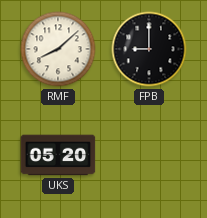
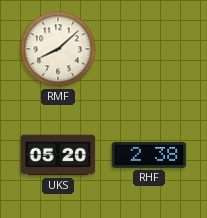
FPB: 9:00 -> none (149, 49)
RHF: none -> 2:38 (149, 155)
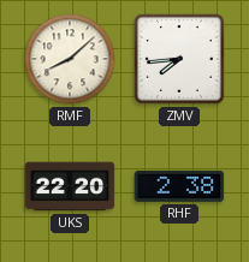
ZMV: none -> 7:44 (180, 60)
UKS: 05:20 -> 22:20 (70, 186)
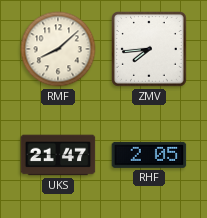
UKS: 22:20 -> 21:47 (58, 155)
RHF: 2:38 -> 2:05 (149, 155)
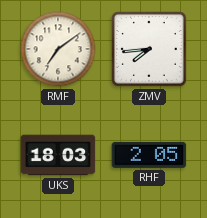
RMF: 8:08 -> 7:09 (58, 49)
UKS: 21:47 -> 18:03 (58, 155)
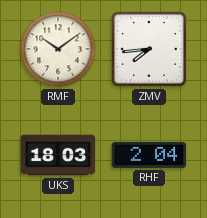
RMF: 7:09 -> 10:09 (58, 49)
RHF: 2:05 -> 2:04 (149, 155)
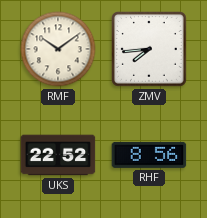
UKS: 18:03 -> 22:52 (58, 155)
RHF: 2:04 -> 8:56 (149, 155)
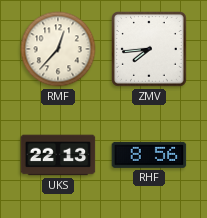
RMF: 10:09 -> 12:37 (58, 49)
UKS: 22:52 -> 22:13 (58, 155)
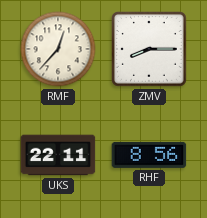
ZMV: 7:44 -> 8:15 (150, 50)
UKS: 22:13 -> 22:11 (58, 155)
